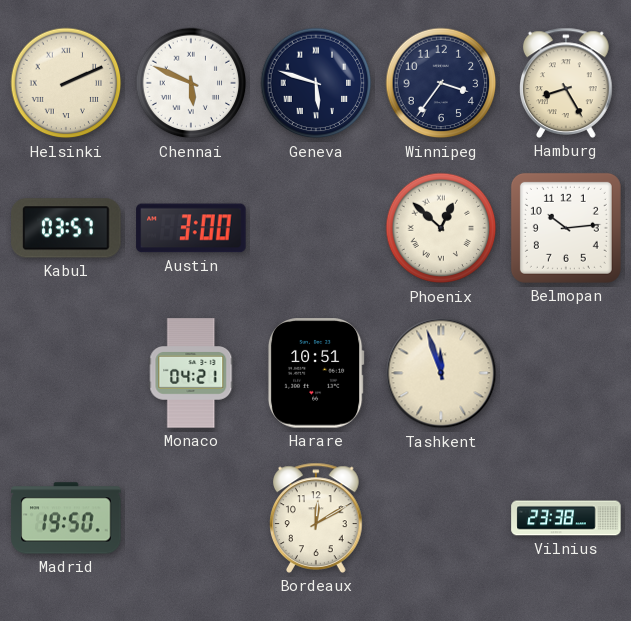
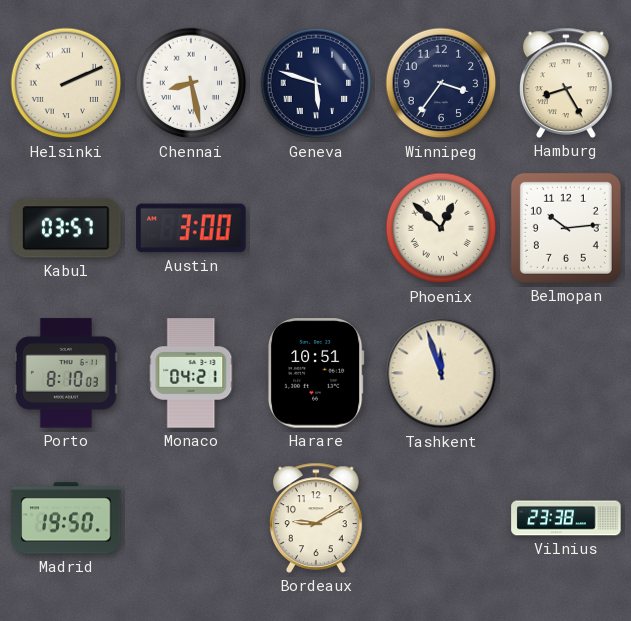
Chennai: 5:49 -> 8:28 (191, 83)
Porto: none -> 8:10 (66, 373)
Bordeaux: 12:10 -> 9:10 (317, 518)
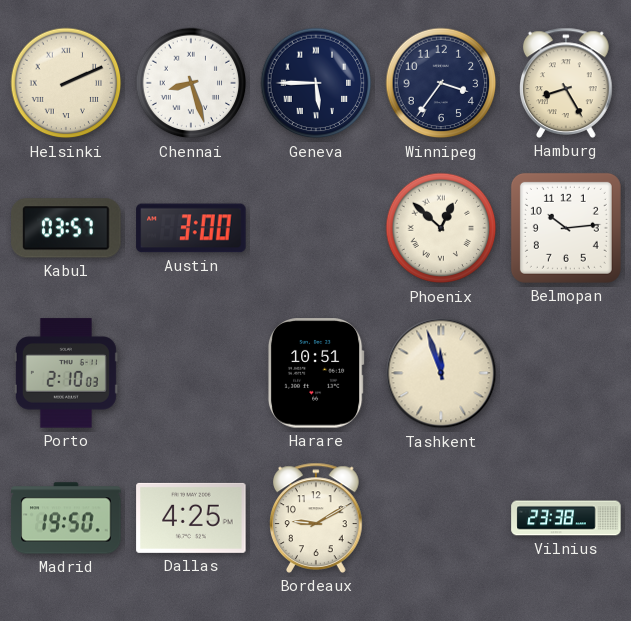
Chennai: 8:28 -> 8:27 (191, 83)
Geneva: 5:48 -> 5:45 (316, 83)
Porto: 8:10 -> 2:10 (66, 373)
Monaco: 04:21 -> none (191, 373)
Dallas: none -> 4:25 (191, 518)
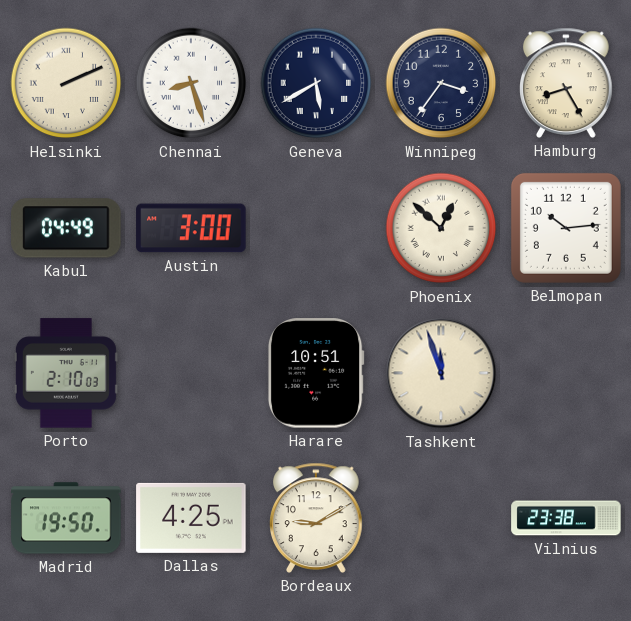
Geneva: 5:45 -> 5:40 (316, 83)
Kabul: 03:57 -> 04:49 (66, 228)
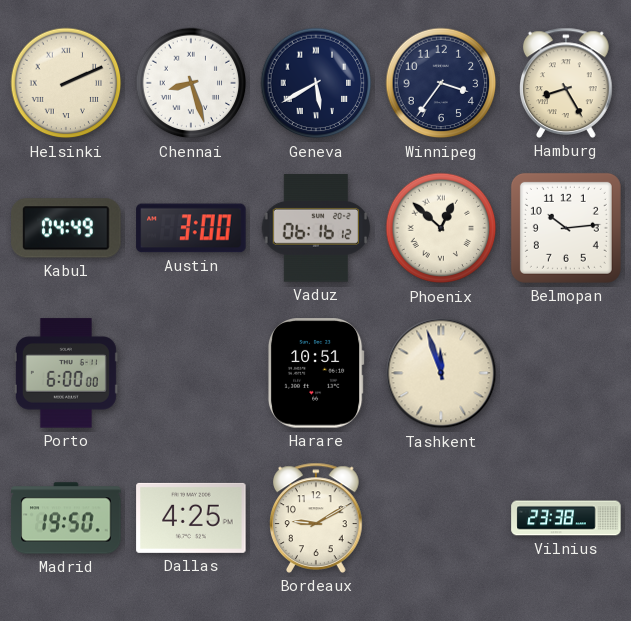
Vaduz: none -> 06:16 (315, 228)
Porto: 2:10 -> 6:00 (66, 373)
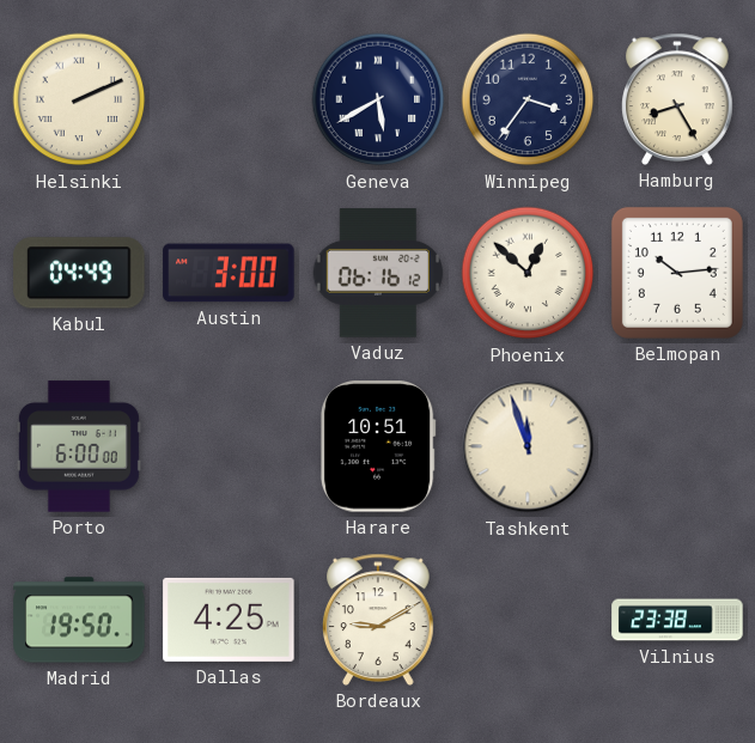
Chennai: 8:27 -> none (191, 83)
